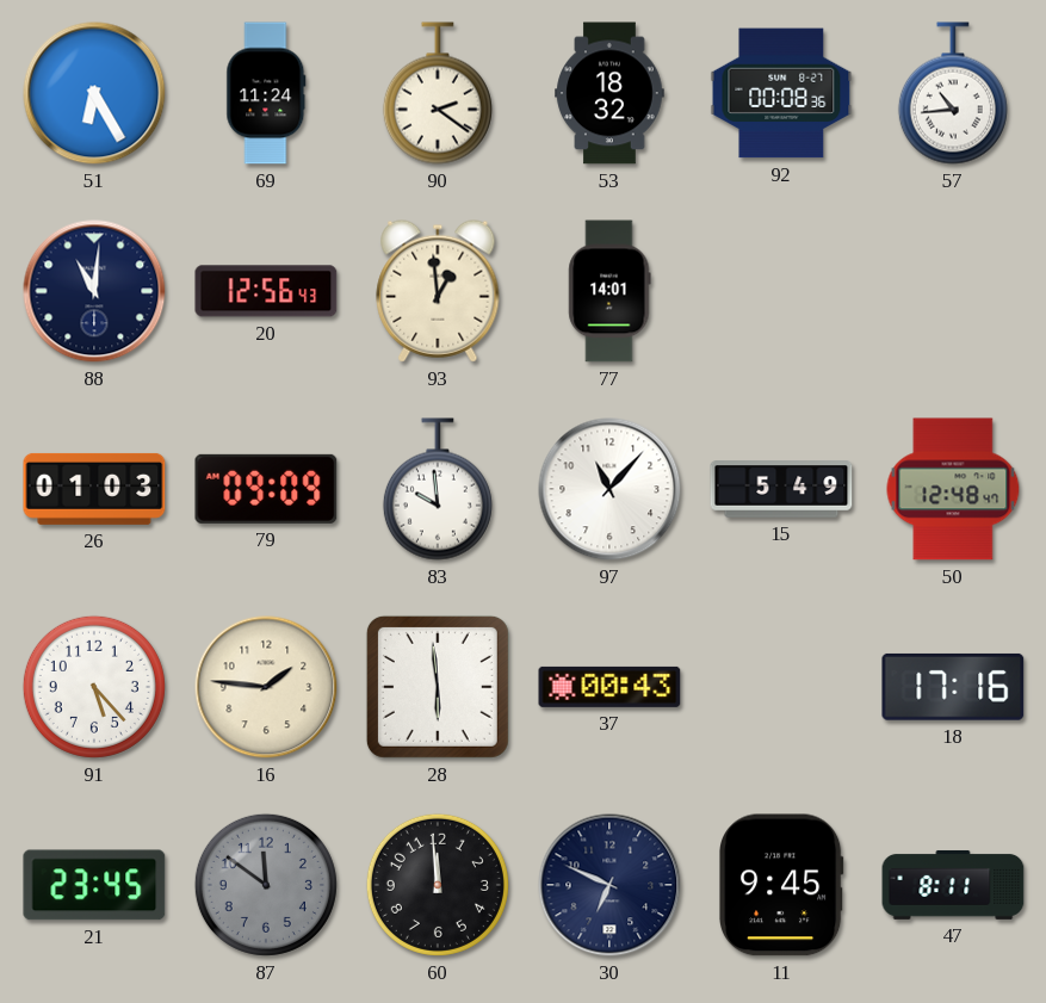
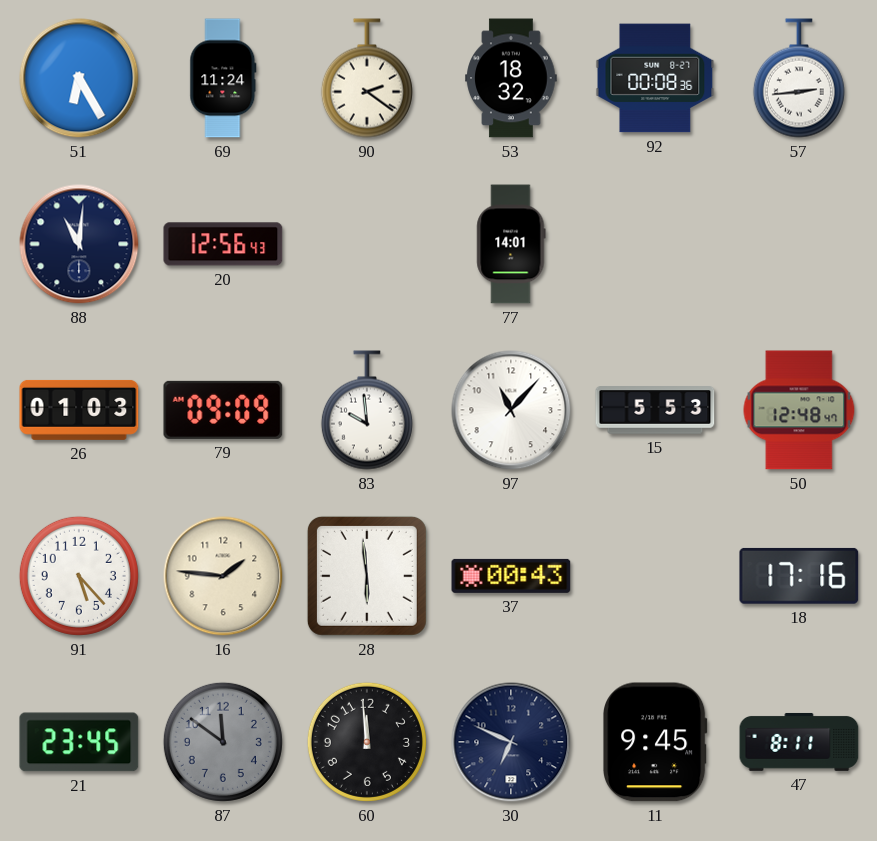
57: 10:44 -> 2:44 (799, 78)
93: 12:59 -> none (438, 291)
15: 5:49 -> 5:53 (655, 410)
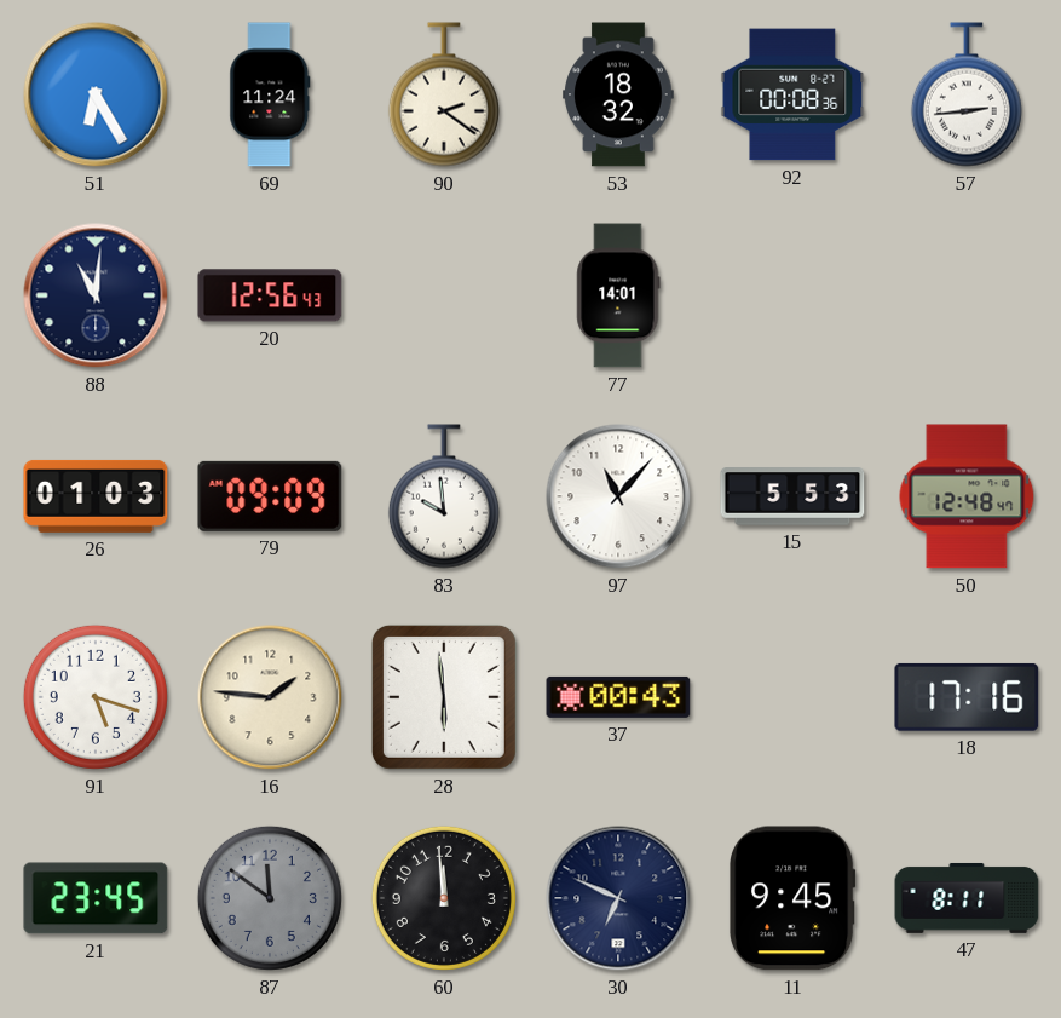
91: 5:23 -> 5:18 (96, 697)
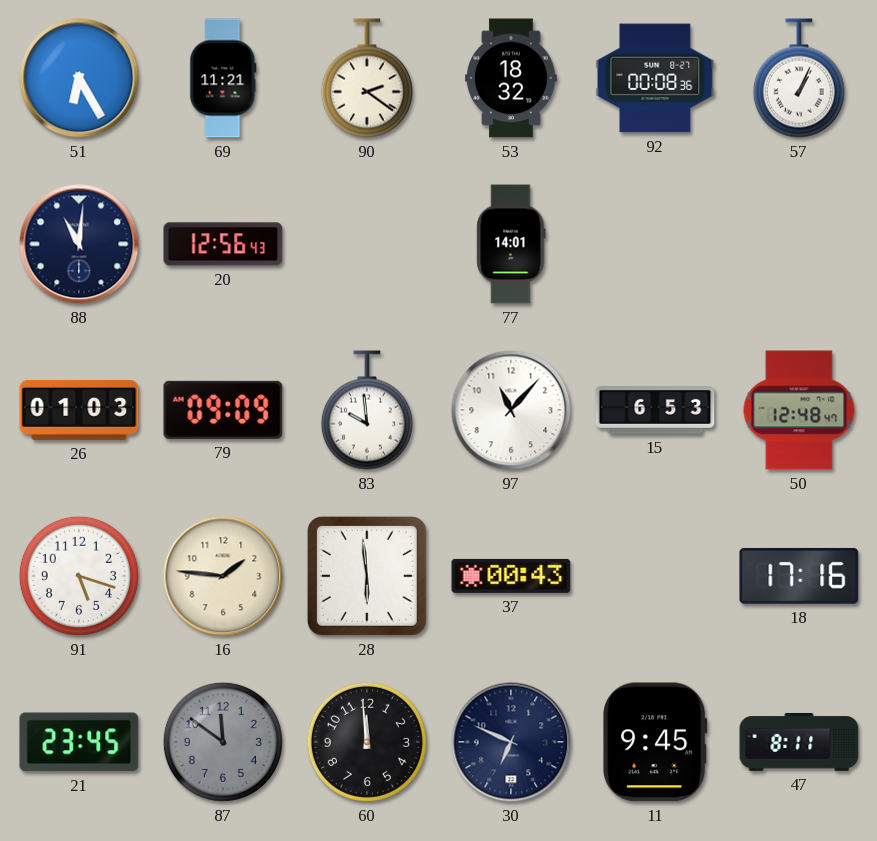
69: 11:24 -> 11:21 (223, 78)
57: 2:44 -> 1:04 (799, 78)
15: 5:53 -> 6:53 (655, 410)
